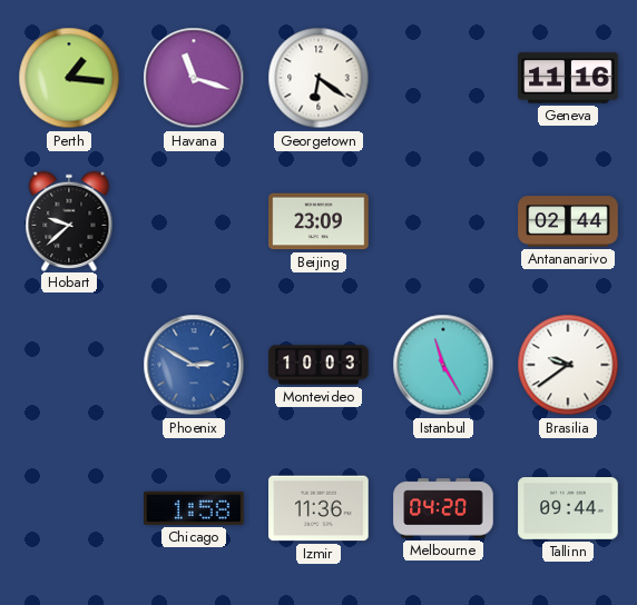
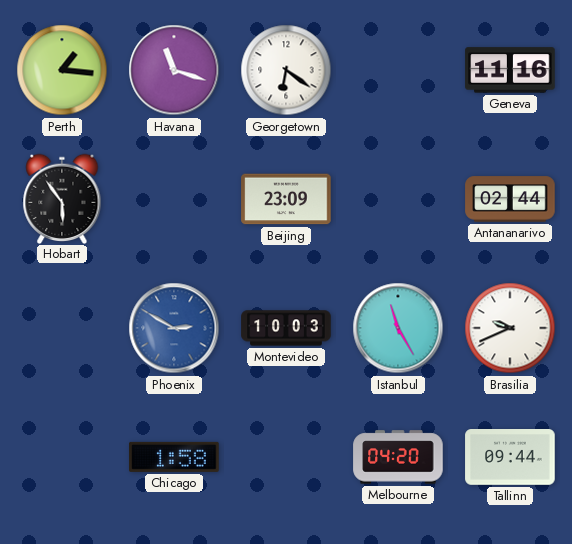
Hobart: 9:38 -> 5:54 (62, 198)
Brasilia: 9:39 -> 9:41 (510, 328)
Izmir: 11:36 -> none (318, 508)
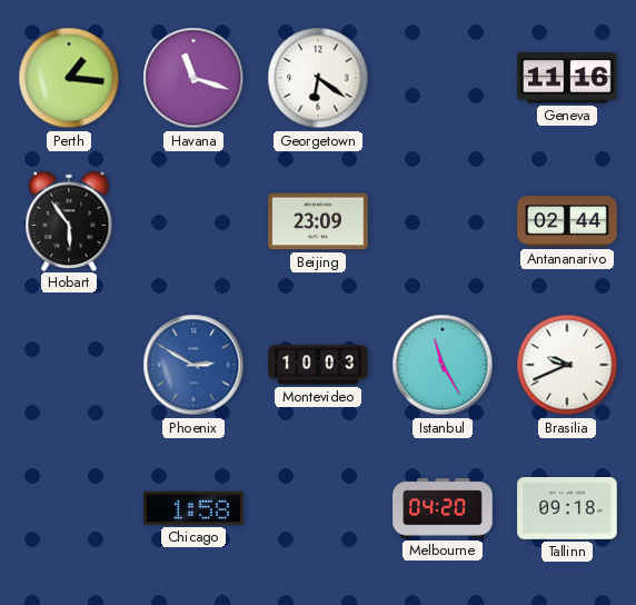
Tallinn: 09:44 -> 09:18 (567, 509)
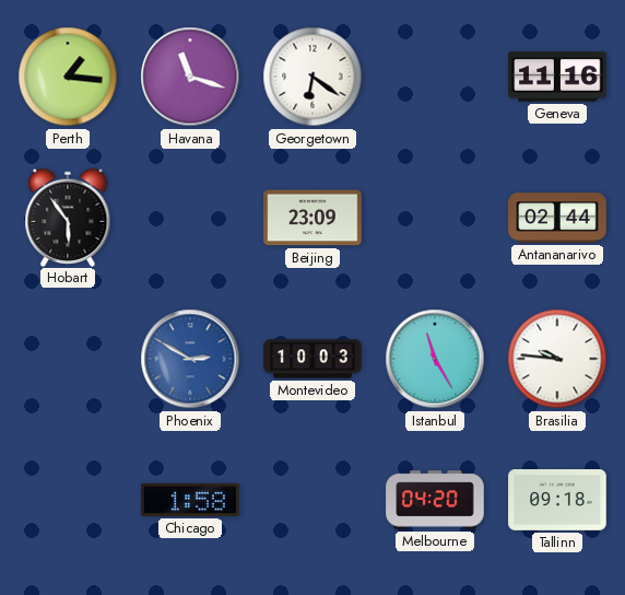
Brasilia: 9:41 -> 9:46 (557, 359)
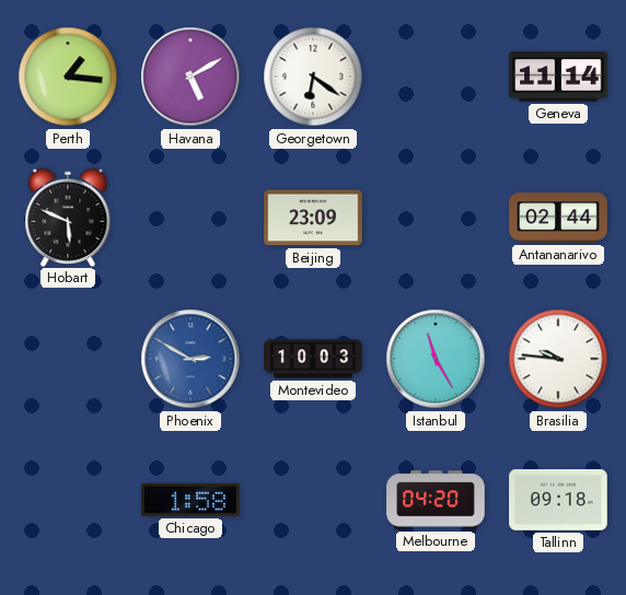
Havana: 11:18 -> 5:10 (190, 77)
Geneva: 11:16 -> 11:14 (558, 77)
Hobart: 5:54 -> 5:49 (68, 217)
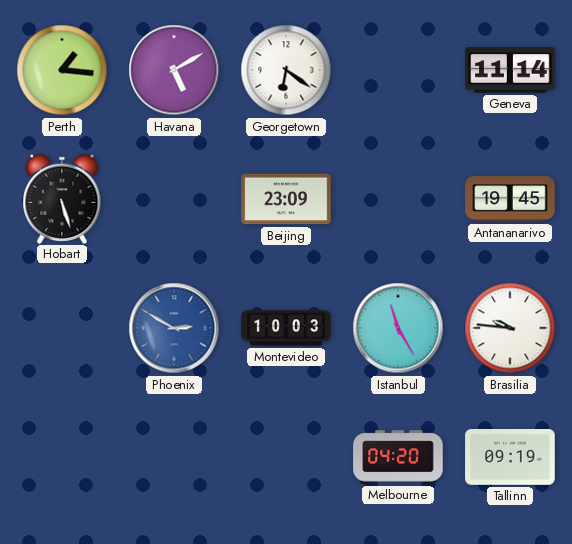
Hobart: 5:49 -> 5:27 (62, 198)
Antananarivo: 02:44 -> 19:45 (510, 199)
Chicago: 1:58 -> none (190, 500)
Tallinn: 09:18 -> 09:19 (510, 458)
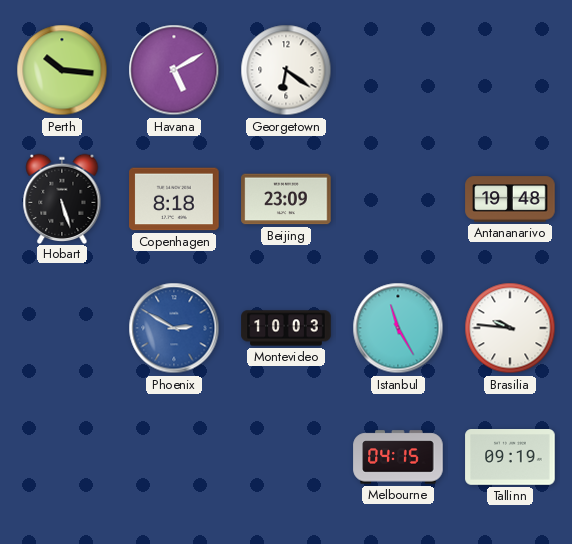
Perth: 1:16 -> 10:16 (62, 70)
Geneva: 11:14 -> none (510, 70)
Copenhagen: none -> 8:18 (174, 199)
Antananarivo: 19:45 -> 19:48 (510, 199)
Melbourne: 04:20 -> 04:15 (398, 457)
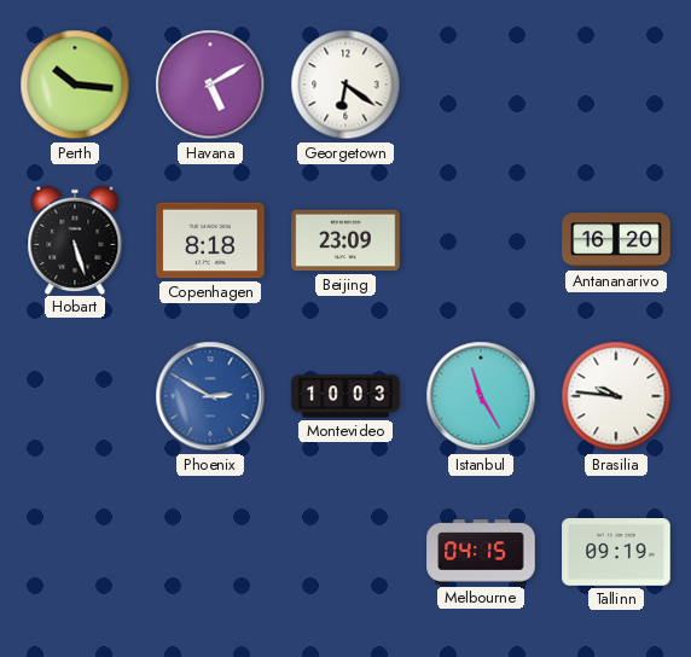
Antananarivo: 19:48 -> 16:20 (616, 240)
